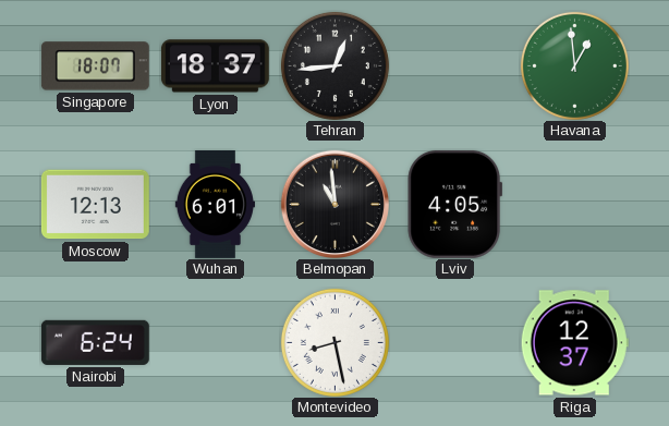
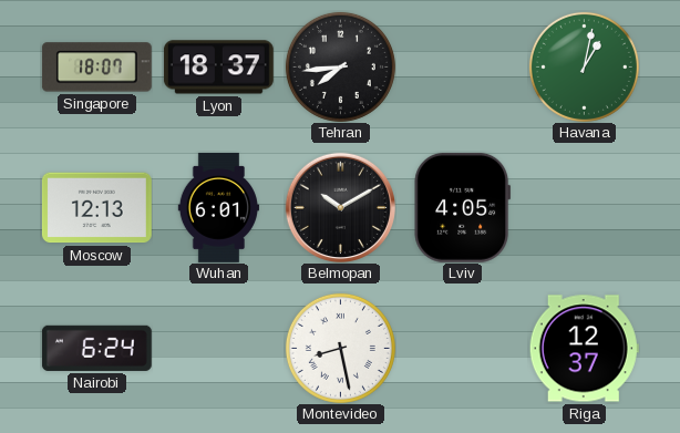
Tehran: 12:44 -> 7:44 (340, 66)
Havana: 12:59 -> 1:02 (584, 66)
Belmopan: 10:59 -> 10:10 (340, 207)
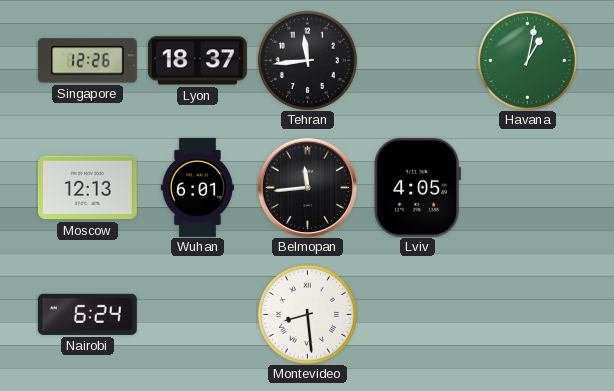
Singapore: 18:07 -> 12:26 (87, 61)
Tehran: 7:44 -> 11:44 (307, 60)
Belmopan: 10:10 -> 11:44 (307, 187)
Montevideo: 8:28 -> 8:29 (307, 314)
Riga: 12:37 -> none (584, 349)
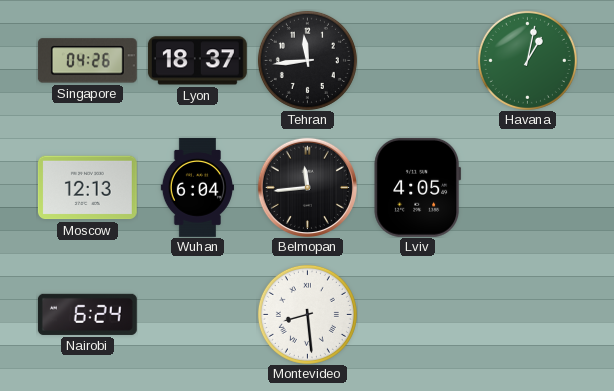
Singapore: 12:26 -> 04:26 (87, 61)
Wuhan: 6:01 -> 6:04 (197, 188)
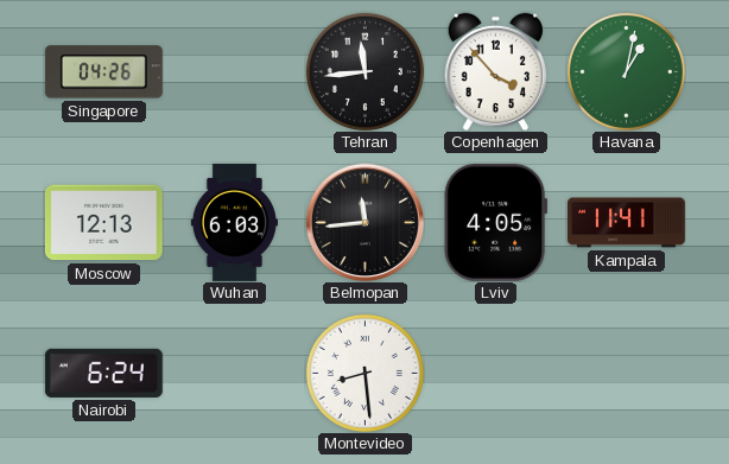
Lyon: 18:37 -> none (197, 61)
Copenhagen: none -> 3:53 (496, 71)
Wuhan: 6:04 -> 6:03 (234, 223)
Kampala: none -> 11:41 (627, 223)
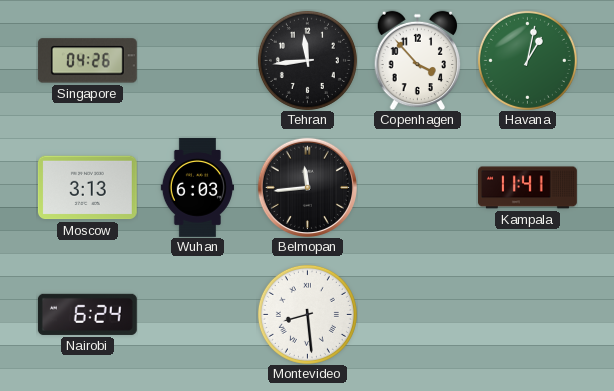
Moscow: 12:13 -> 3:13 (87, 188)
Lviv: 4:05 -> none (496, 222)
